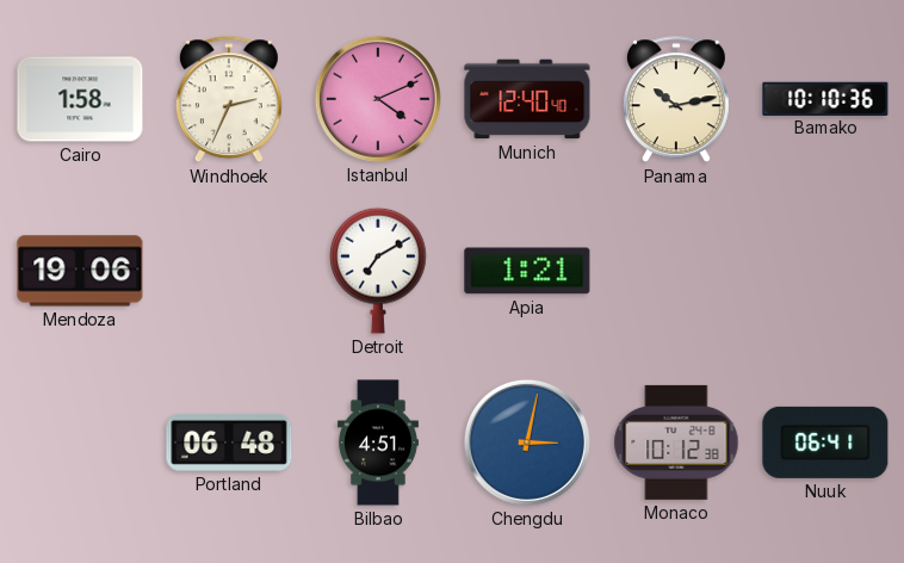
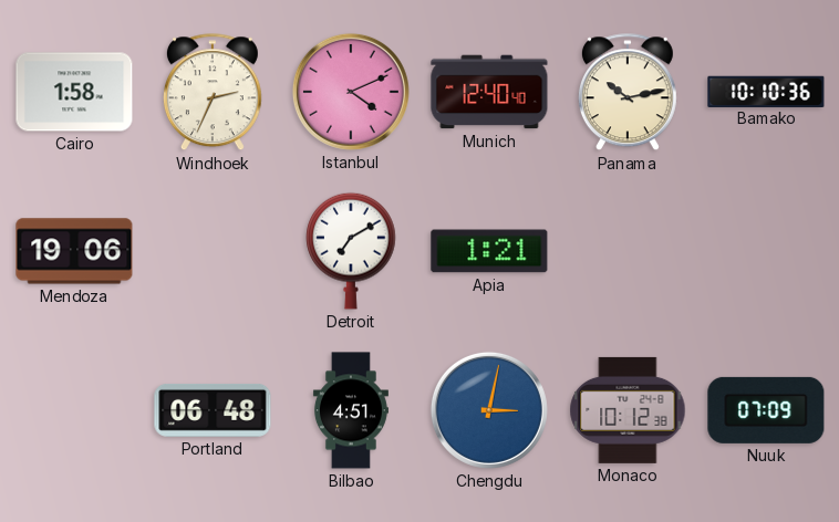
Nuuk: 06:41 -> 07:09 (766, 410)
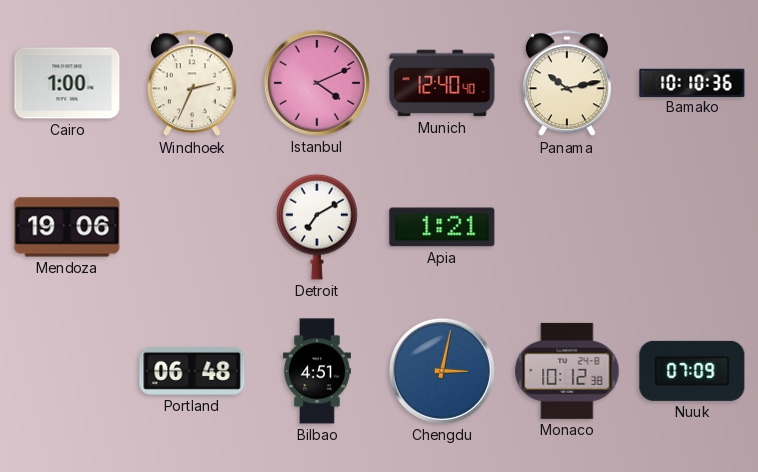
Cairo: 1:58 -> 1:00 (67, 83)
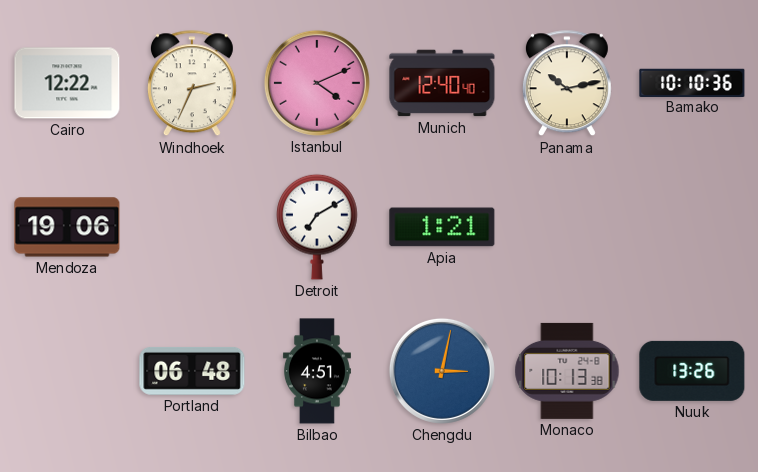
Cairo: 1:00 -> 12:22 (67, 83)
Monaco: 10:12 -> 10:13 (567, 371)
Nuuk: 07:09 -> 13:26 (692, 371)
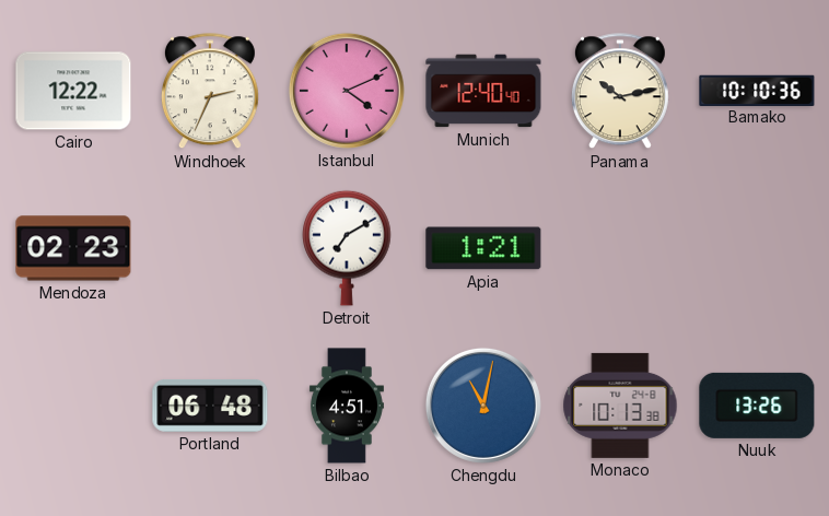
Mendoza: 19:06 -> 02:23 (73, 248)
Chengdu: 3:02 -> 11:02 (483, 406)
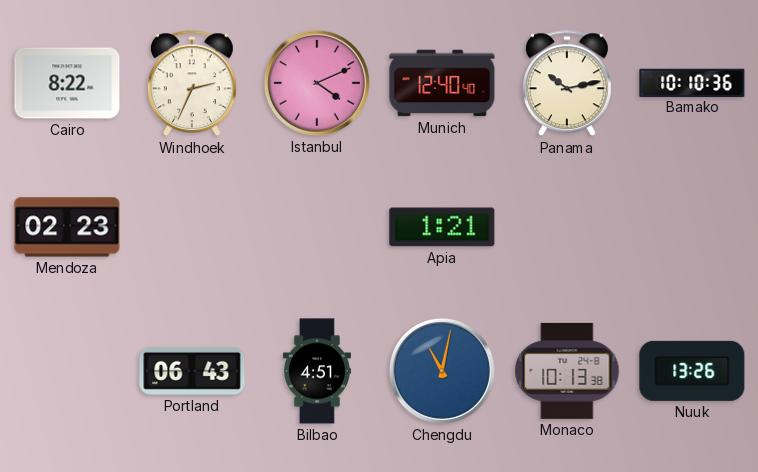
Cairo: 12:22 -> 8:22 (67, 83)
Detroit: 7:10 -> none (347, 248)
Portland: 06:48 -> 06:43 (192, 371)
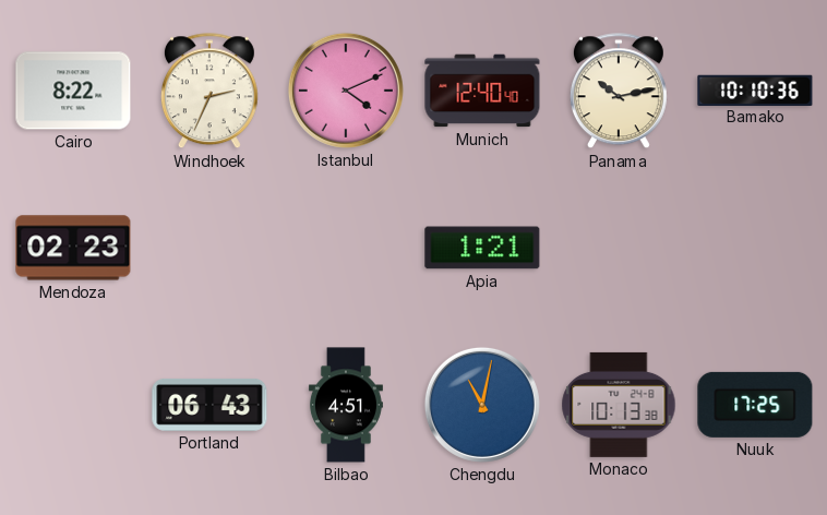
Nuuk: 13:26 -> 17:25 (755, 405)
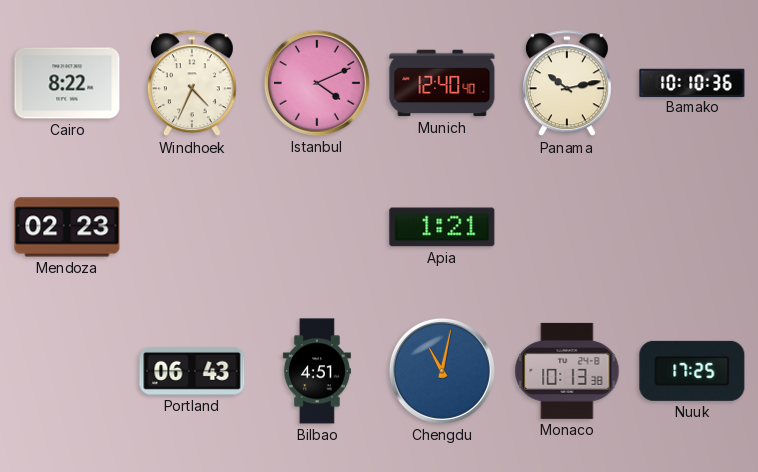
Windhoek: 2:34 -> 4:34 (192, 84)
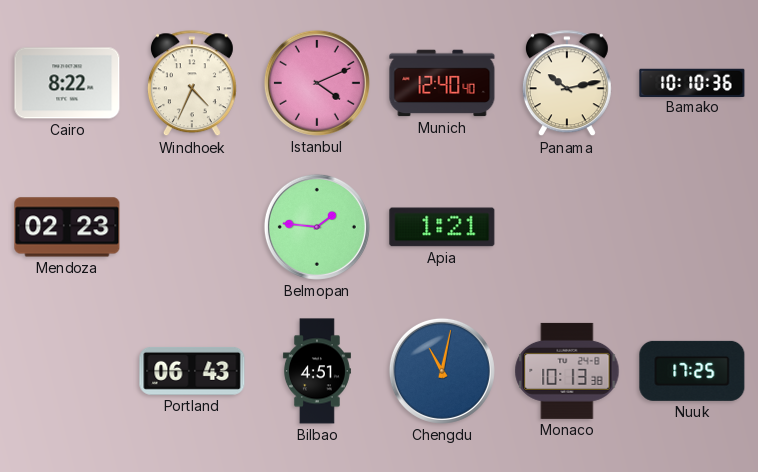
Belmopan: none -> 1:46 (317, 227)
